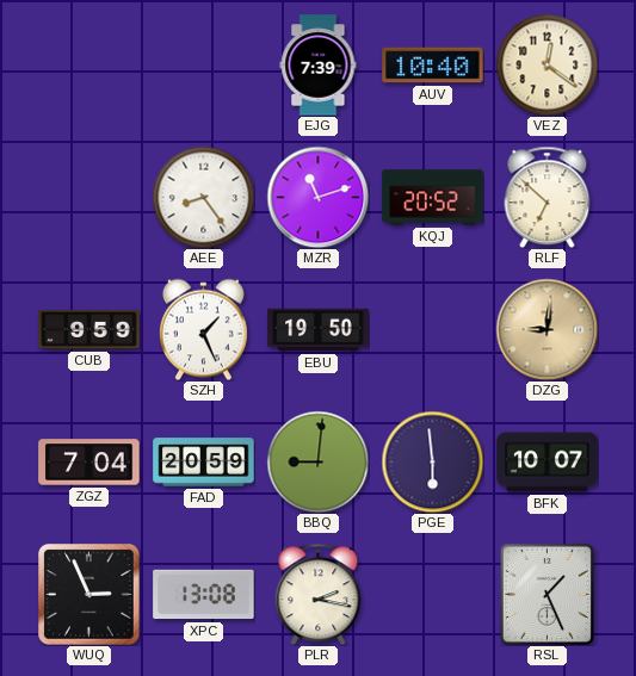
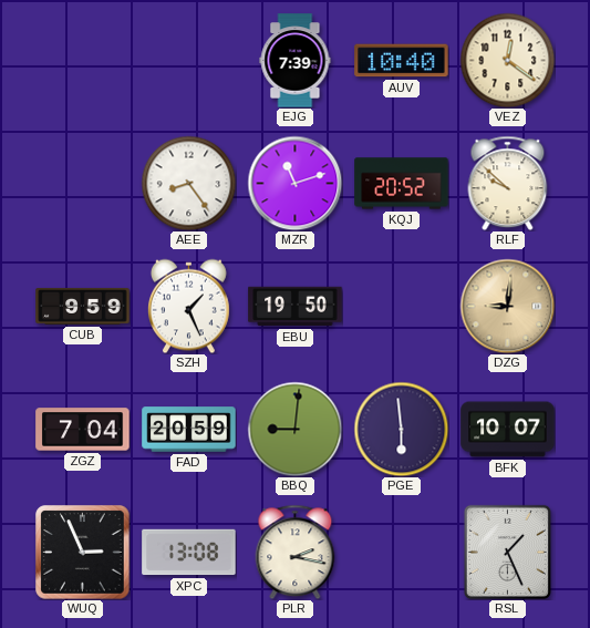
RLF: 6:52 -> 9:52 (508, 183)
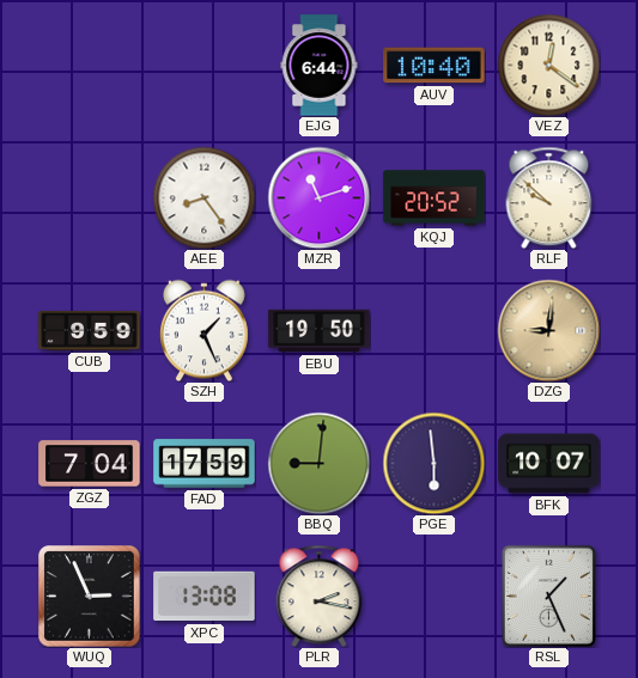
EJG: 7:39 -> 6:44 (320, 66)
FAD: 20:59 -> 17:59 (205, 464)
